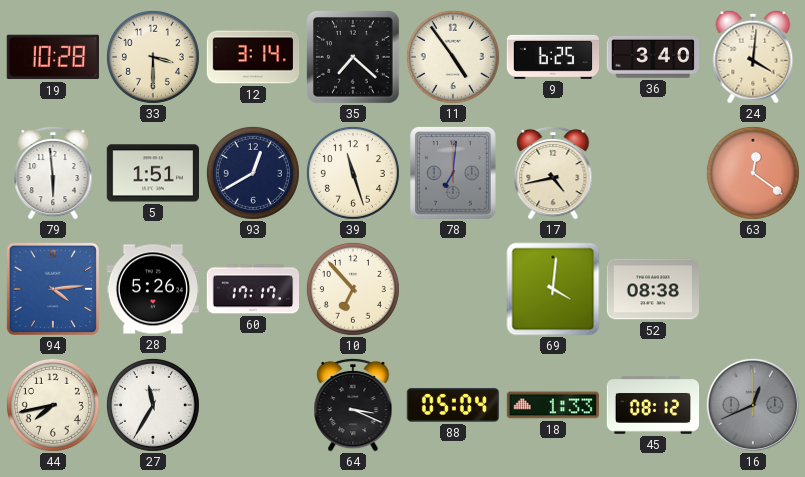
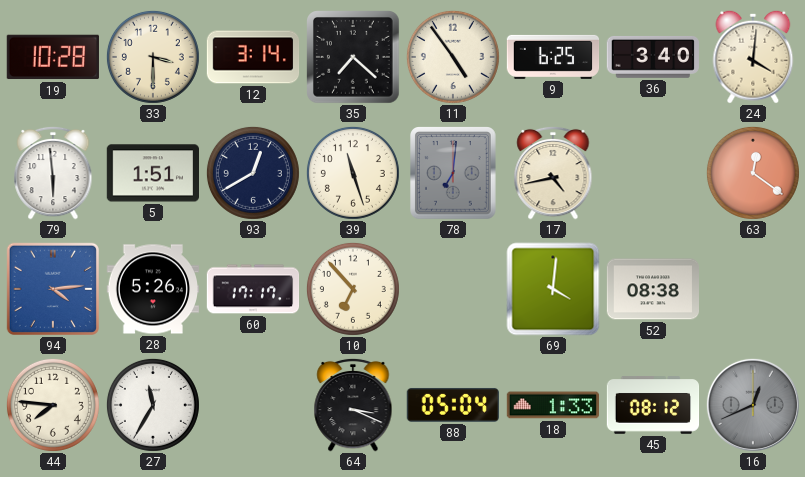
44: 7:43 -> 7:46 (53, 405)
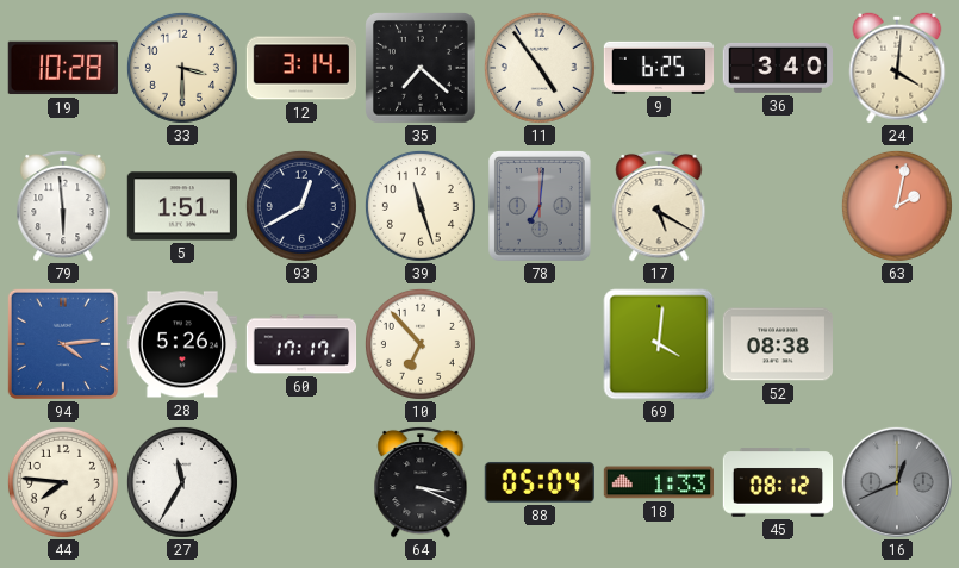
17: 4:43 -> 5:20 (659, 206)
63: 12:21 -> 2:02 (897, 206)
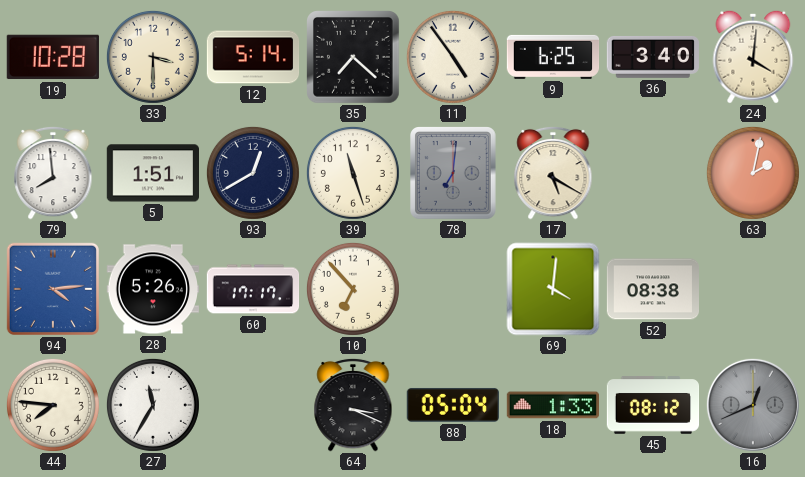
12: 3:14 -> 5:14 (253, 57)
79: 5:59 -> 7:59 (53, 173)
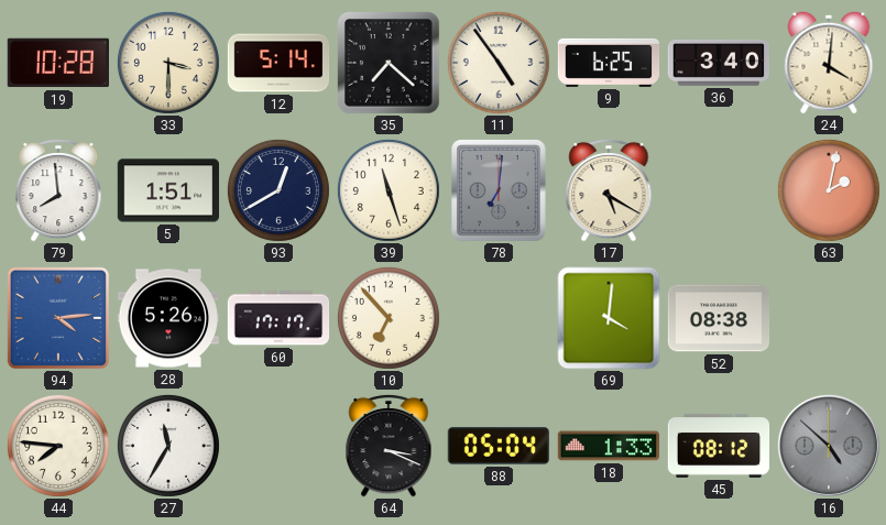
16: 12:41 -> 4:52 (829, 446)
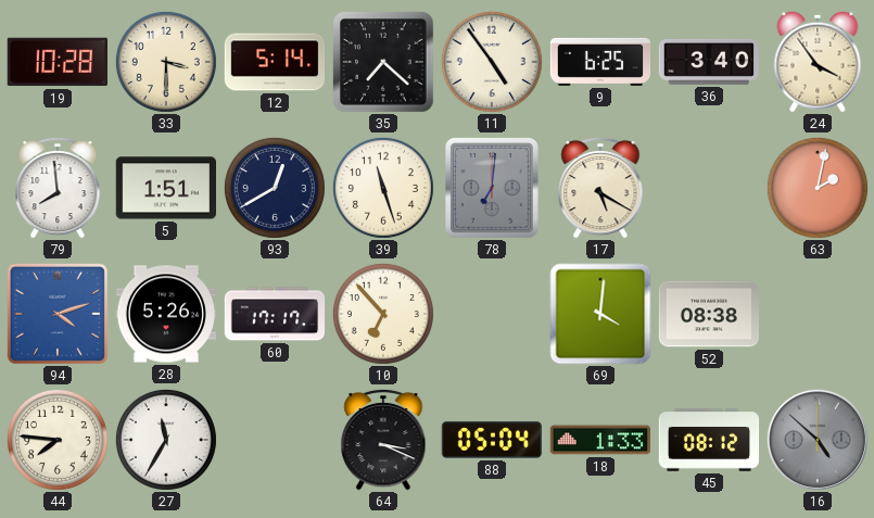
24: 4:01 -> 3:54 (818, 62)
94: 4:14 -> 4:12 (58, 314)
